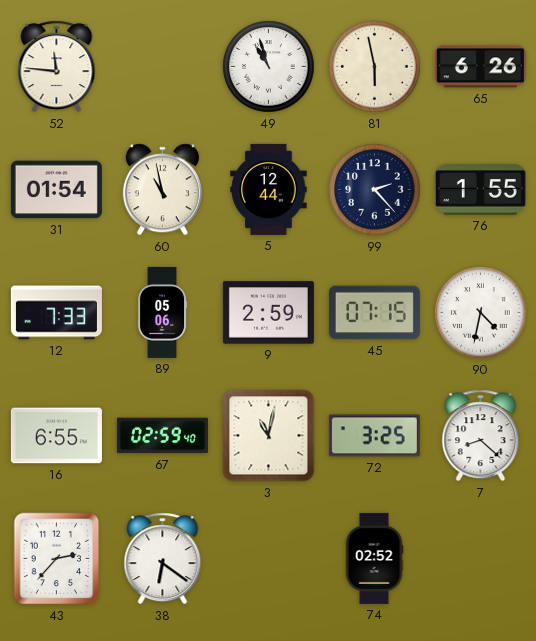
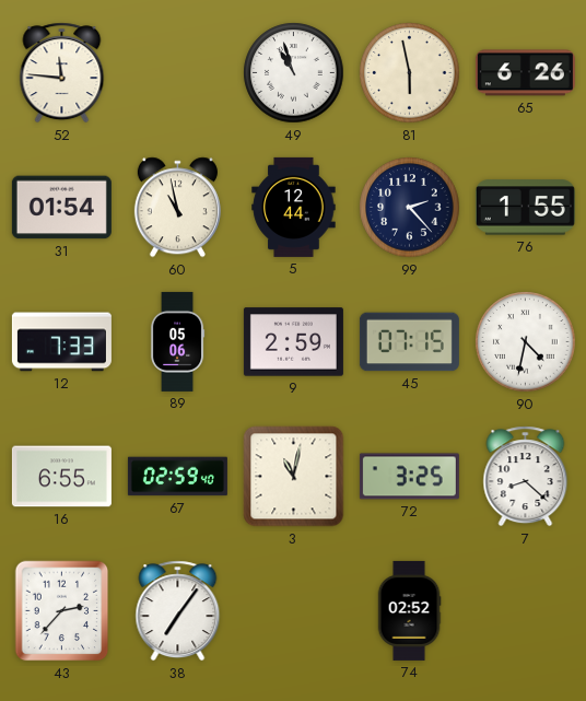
38: 6:21 -> 7:06 (178, 611)
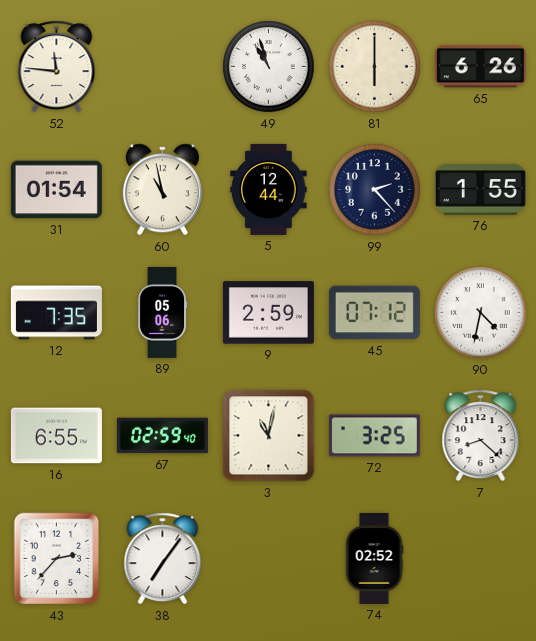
81: 5:58 -> 6:00 (375, 67)
12: 7:33 -> 7:35 (56, 313)
45: 07:15 -> 07:12 (374, 313)
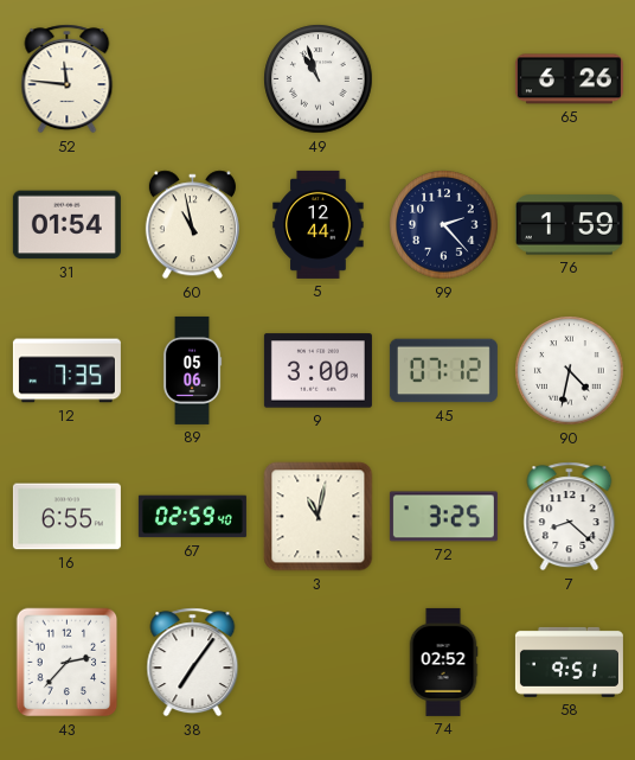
81: 6:00 -> none (375, 67)
76: 1:55 -> 1:59 (569, 225)
9: 2:59 -> 3:00 (317, 371)
58: none -> 9:51 (569, 662)
